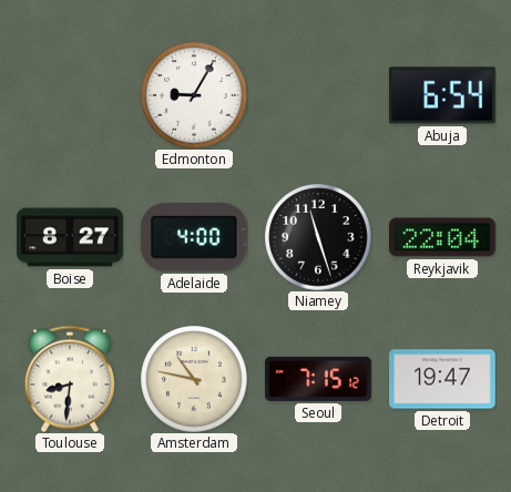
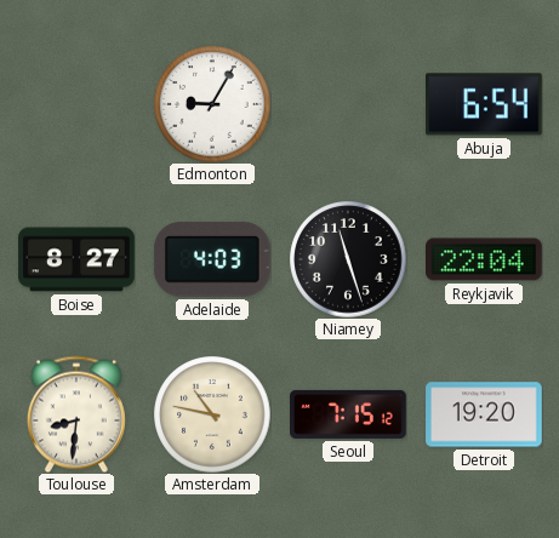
Adelaide: 4:00 -> 4:03 (212, 259)
Detroit: 19:47 -> 19:20 (484, 414)
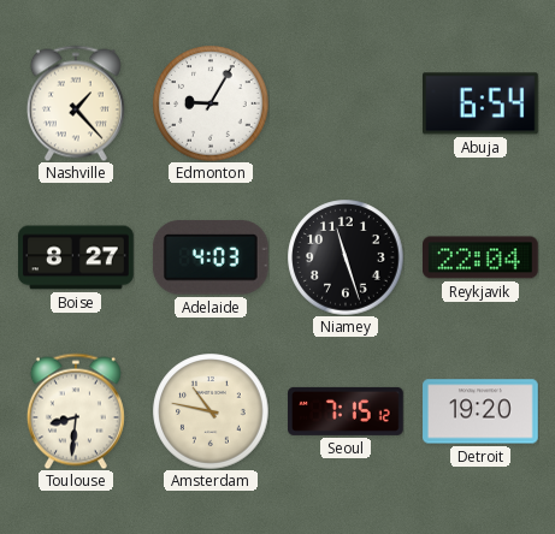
Nashville: none -> 1:23 (76, 103)
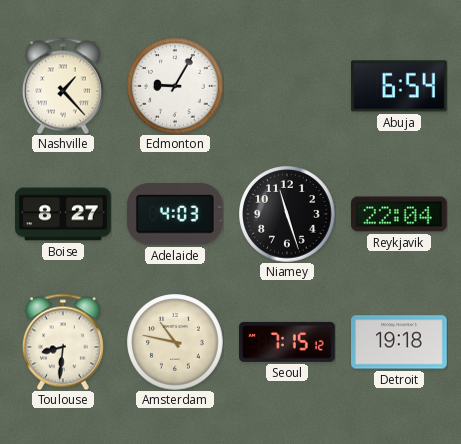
Detroit: 19:20 -> 19:18 (399, 342)
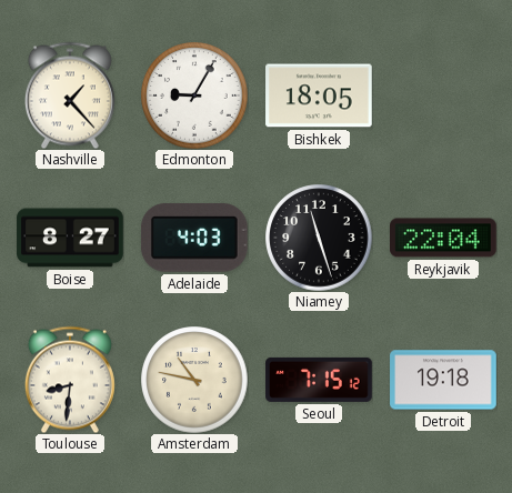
Bishkek: none -> 18:05 (319, 95)
Abuja: 6:54 -> none (400, 86)
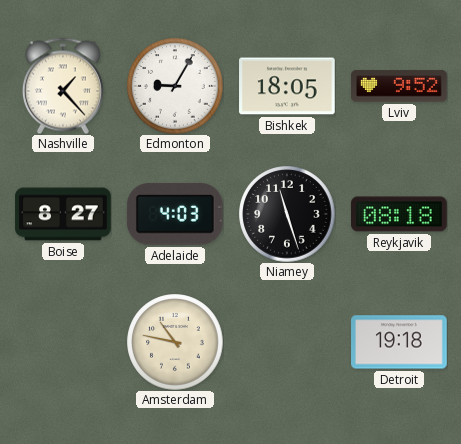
Lviv: none -> 9:52 (399, 86)
Reykjavik: 22:04 -> 08:18 (400, 214)
Toulouse: 8:31 -> none (70, 380)
Seoul: 7:15 -> none (319, 380)
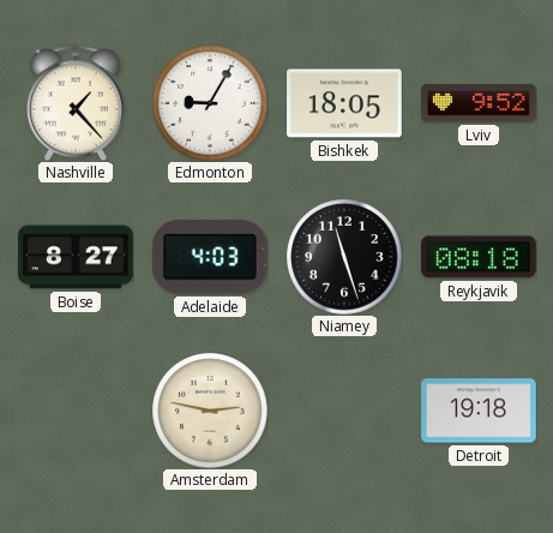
Amsterdam: 10:47 -> 2:47 (210, 411)
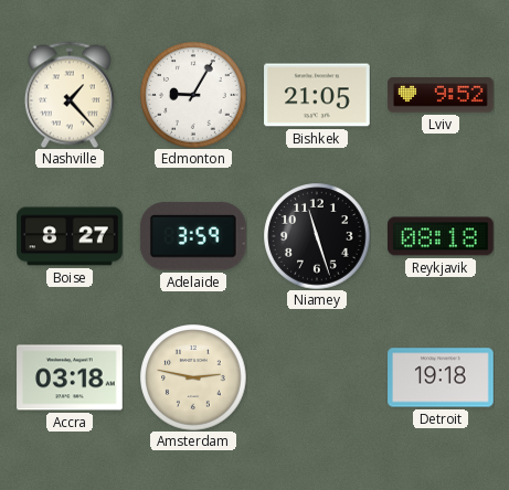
Bishkek: 18:05 -> 21:05 (317, 95)
Adelaide: 4:03 -> 3:59 (193, 236)
Accra: none -> 03:18 (70, 377)
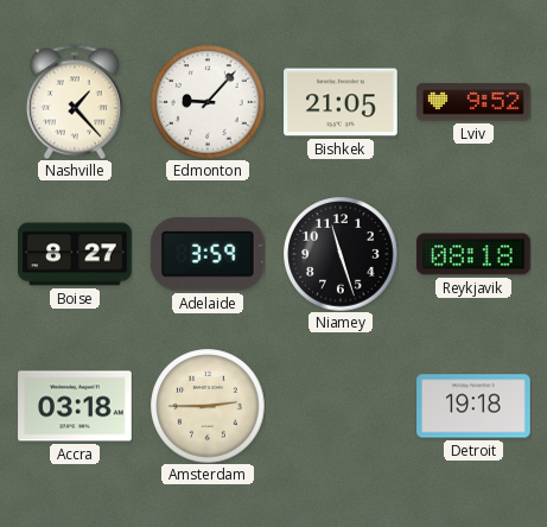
Edmonton: 9:05 -> 9:07 (208, 102)
Amsterdam: 2:47 -> 2:45 (208, 406)
